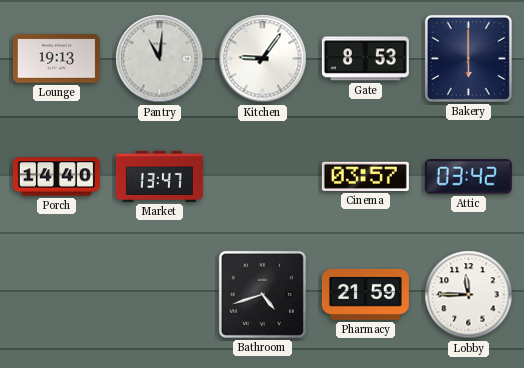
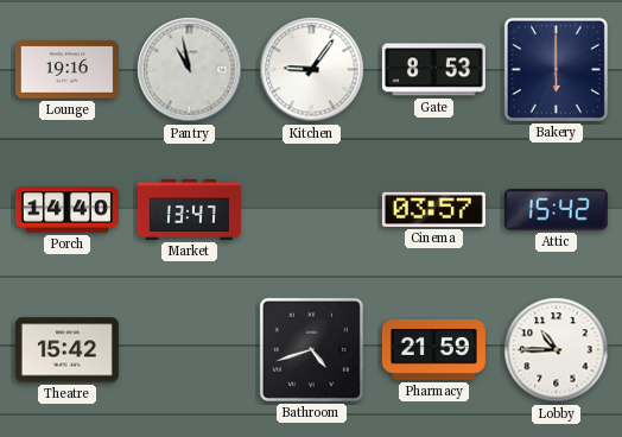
Lounge: 19:13 -> 19:16 (66, 70)
Pantry: 11:01 -> 10:58 (190, 70)
Attic: 03:42 -> 15:42 (556, 210)
Theatre: none -> 15:42 (66, 350)
Lobby: 11:45 -> 10:45 (557, 350)
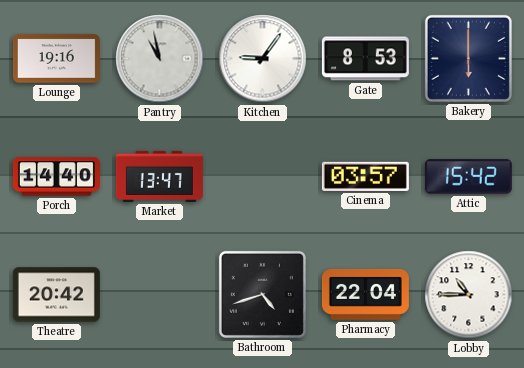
Theatre: 15:42 -> 20:42 (56, 295)
Pharmacy: 21:59 -> 22:04 (365, 294)
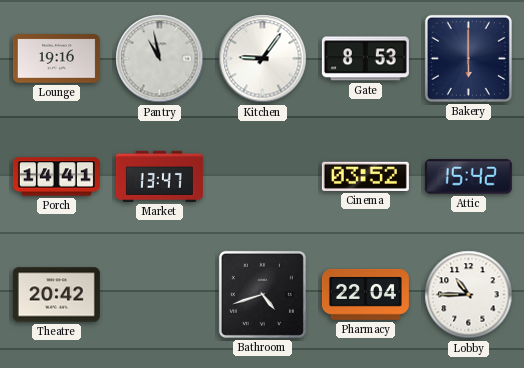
Porch: 14:40 -> 14:41 (56, 177)
Cinema: 03:57 -> 03:52 (365, 176)
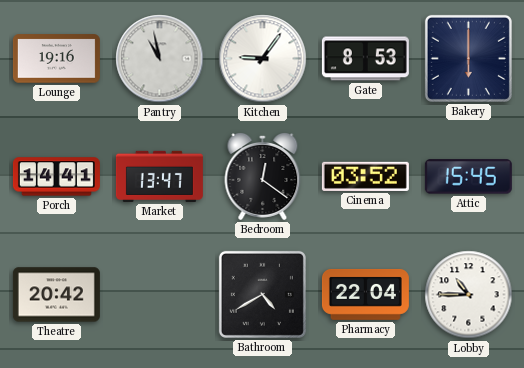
Bedroom: none -> 12:21 (263, 177)
Attic: 15:42 -> 15:45 (468, 177)
Bathroom: 4:42 -> 4:40 (262, 294)
